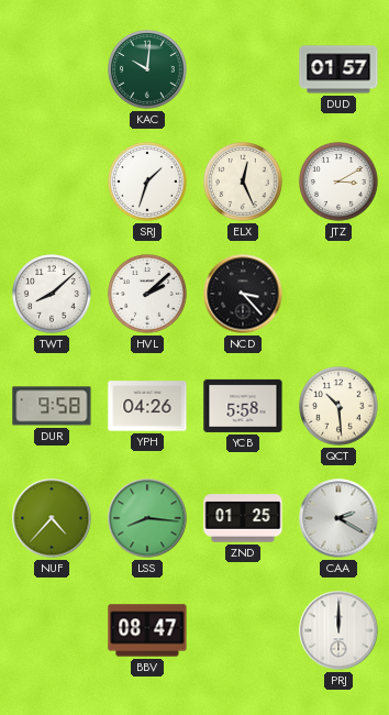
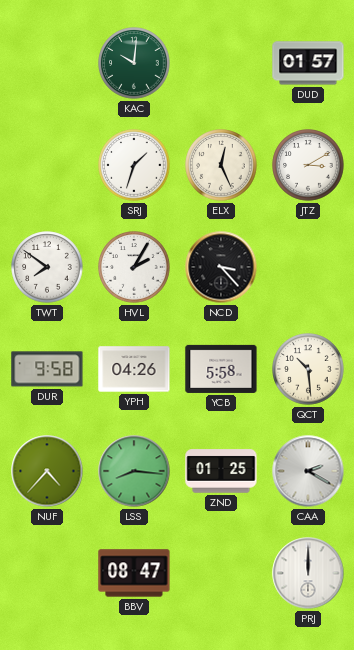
TWT: 8:08 -> 7:51 (47, 267)
HVL: 2:08 -> 2:05 (134, 267)
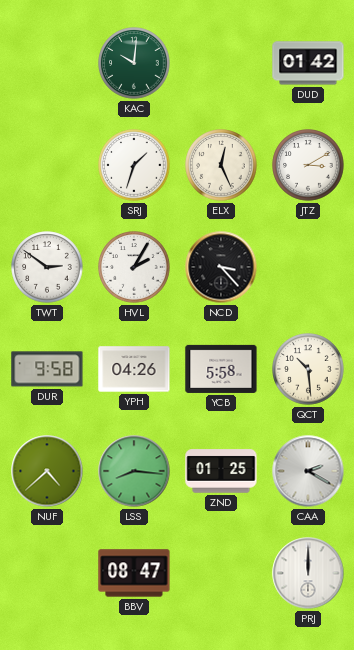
DUD: 01:57 -> 01:42 (308, 63)
TWT: 7:51 -> 2:51 (47, 267)
NUF: 4:37 -> 4:38 (47, 471)
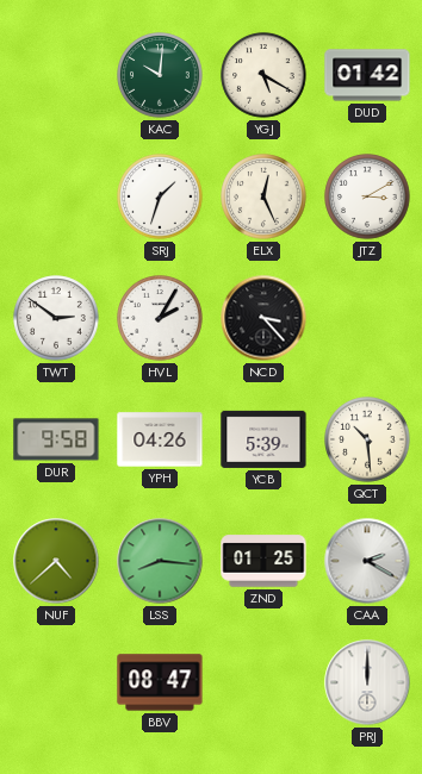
YGJ: none -> 5:20 (263, 75)
YCB: 5:58 -> 5:39 (263, 439)
